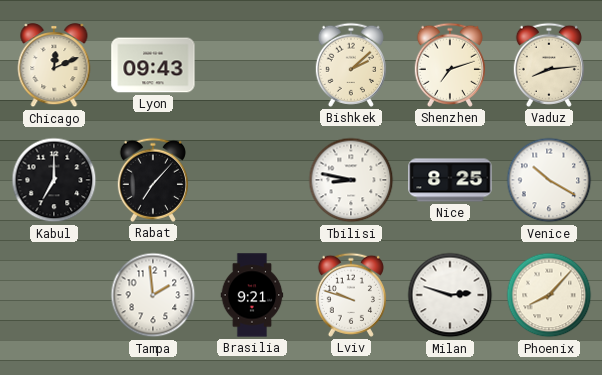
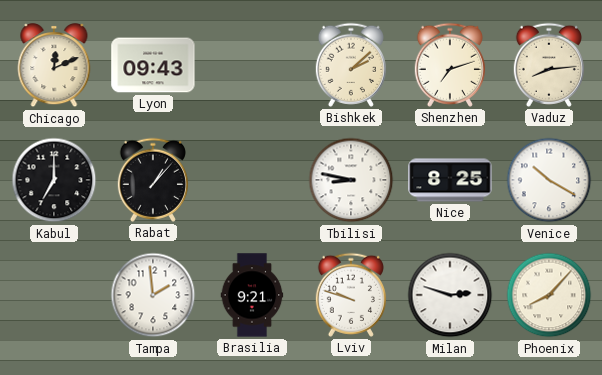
Rabat: 7:07 -> 1:07 (153, 180)
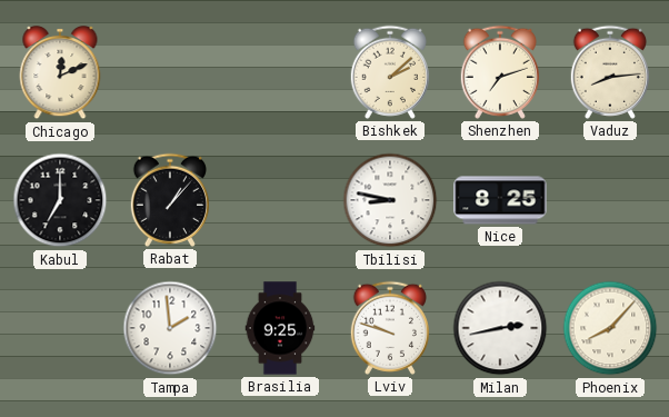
Lyon: 09:43 -> none (153, 65)
Venice: 10:20 -> none (549, 180)
Brasilia: 9:21 -> 9:25 (280, 328)
Milan: 2:48 -> 2:43 (500, 328)
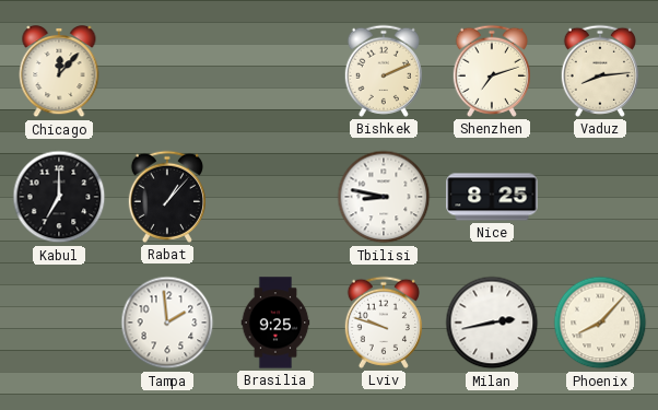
Chicago: 12:11 -> 12:07 (59, 72)
Bishkek: 2:08 -> 2:11 (384, 71)
